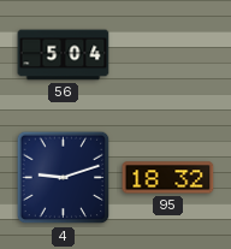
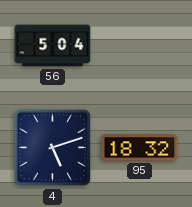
4: 9:12 -> 5:12 (53, 148)
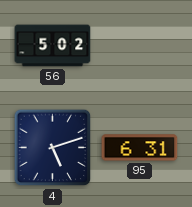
56: 5:04 -> 5:02 (53, 46)
95: 18:32 -> 6:31 (140, 148)
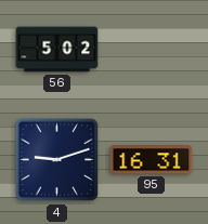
4: 5:12 -> 9:12 (57, 160)
95: 6:31 -> 16:31 (152, 160)
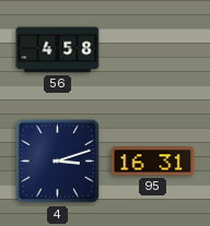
56: 5:02 -> 4:58 (58, 50)
4: 9:12 -> 3:12 (58, 162)
